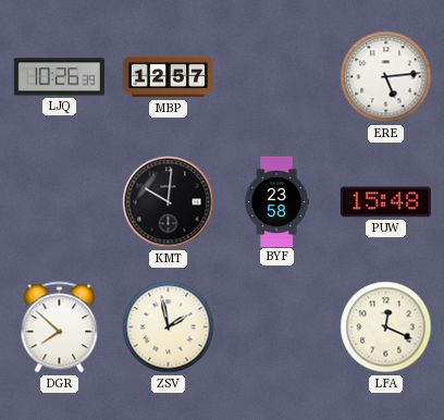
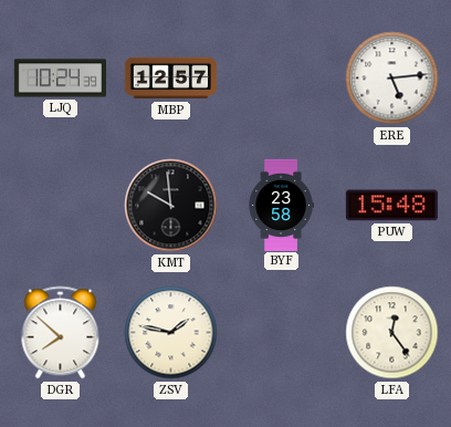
LJQ: 10:26 -> 10:24 (60, 79)
KMT: 10:01 -> 9:59 (171, 206)
ZSV: 1:58 -> 1:47 (171, 333)
LFA: 12:19 -> 12:24 (392, 333)
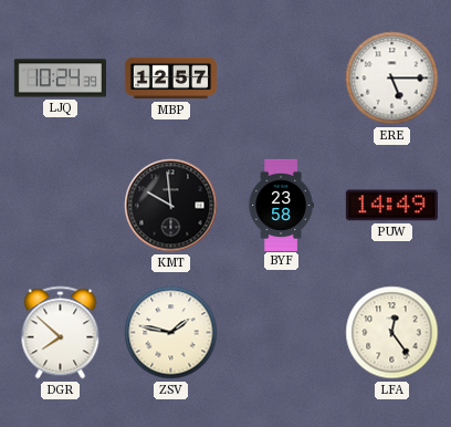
ERE: 5:14 -> 5:15 (392, 79)
PUW: 15:48 -> 14:49 (391, 206)
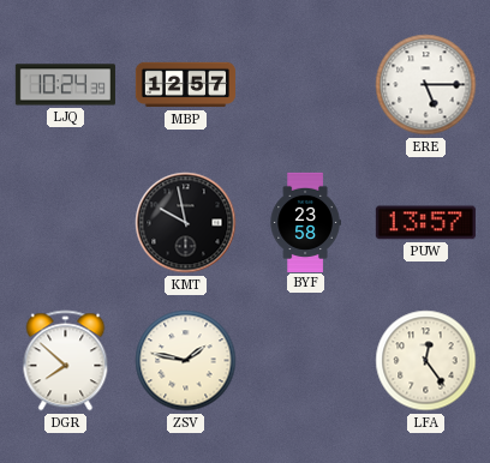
KMT: 9:59 -> 9:58 (186, 223)
PUW: 14:49 -> 13:57 (425, 223)
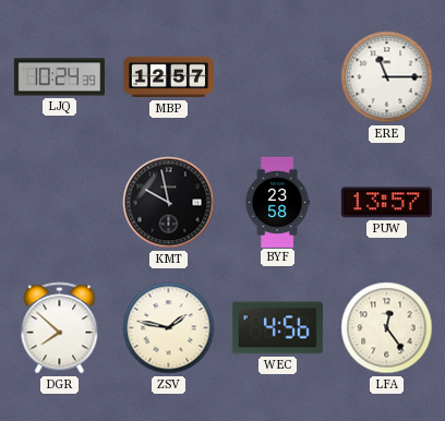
ERE: 5:15 -> 11:15 (387, 77)
WEC: none -> 4:56 (277, 328)
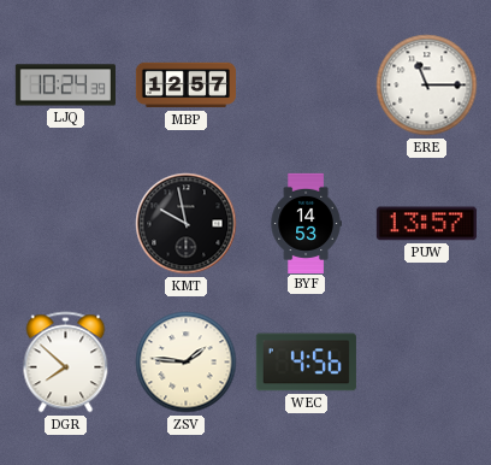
BYF: 23:58 -> 14:53 (306, 223)
ZSV: 1:47 -> 1:46 (187, 363)
LFA: 12:24 -> none (387, 328)
